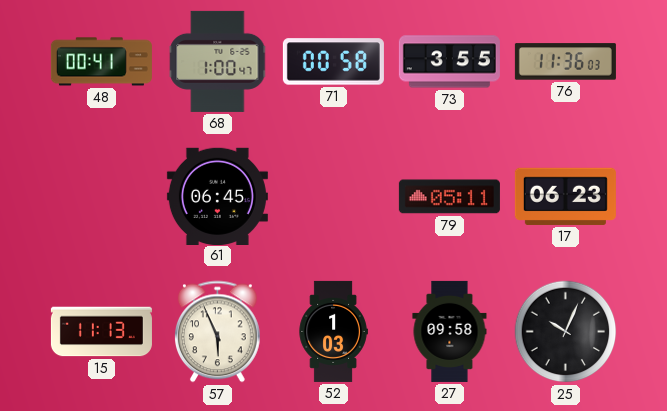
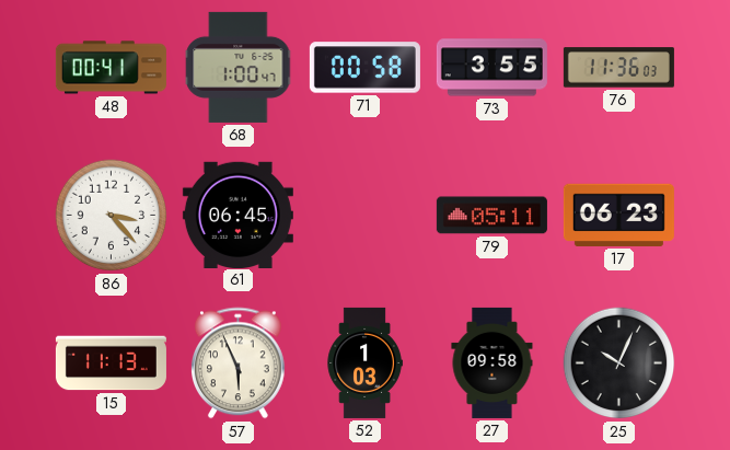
86: none -> 3:23 (112, 216)
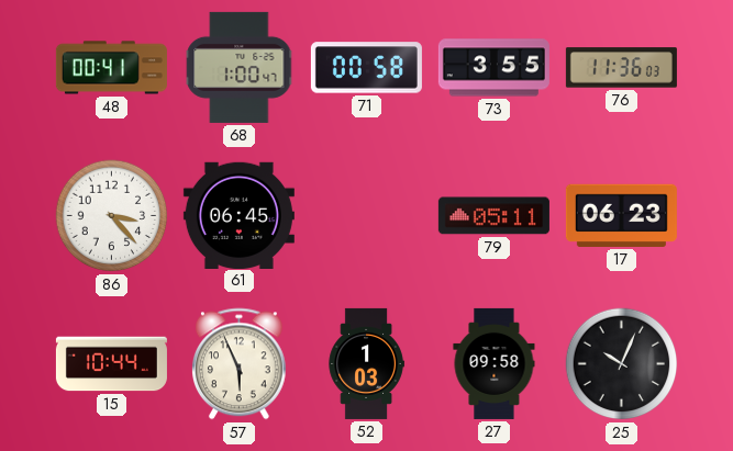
15: 11:13 -> 10:44 (111, 364)
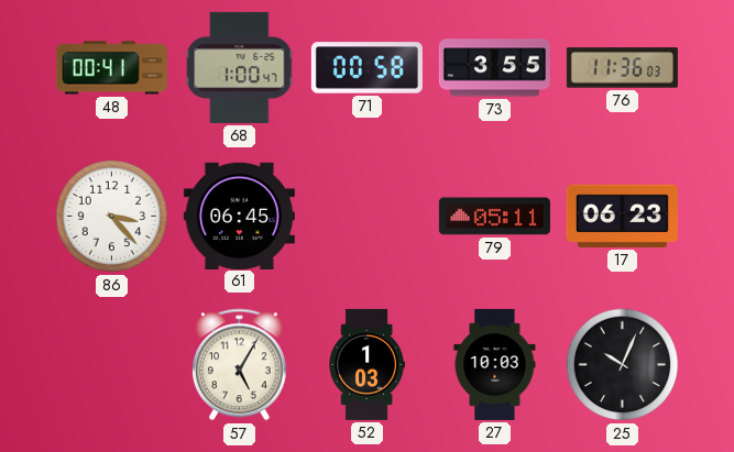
15: 10:44 -> none (111, 364)
57: 5:56 -> 5:05 (240, 365)
27: 09:58 -> 10:03 (495, 364)
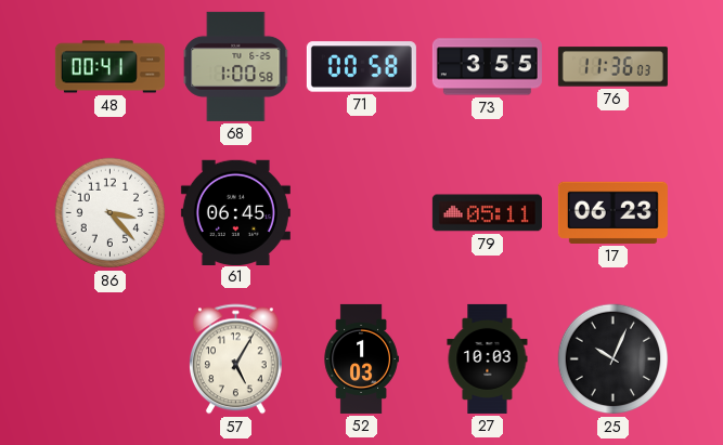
68: 1:00:47 -> 1:00:58 (236, 66)
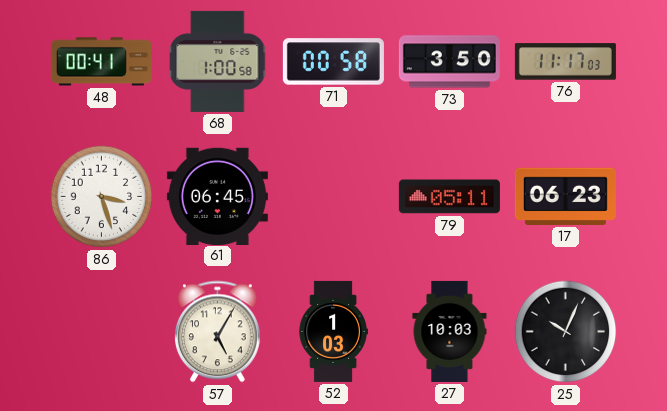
73: 3:55 -> 3:50 (449, 62)
76: 11:36 -> 11:17 (565, 62)
86: 3:23 -> 3:27 (102, 197)
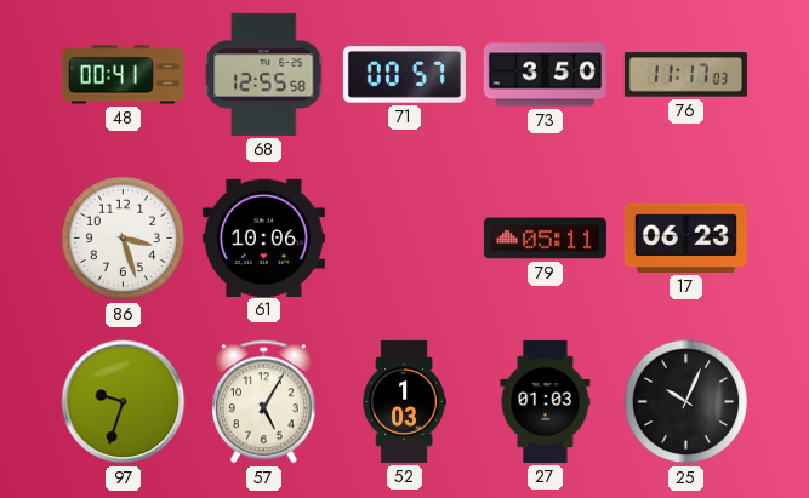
68: 1:00 -> 12:55 (264, 74)
71: 00:58 -> 00:57 (404, 75)
61: 06:45 -> 10:06 (263, 237)
97: none -> 9:33 (124, 402)
27: 10:03 -> 01:03 (546, 401)
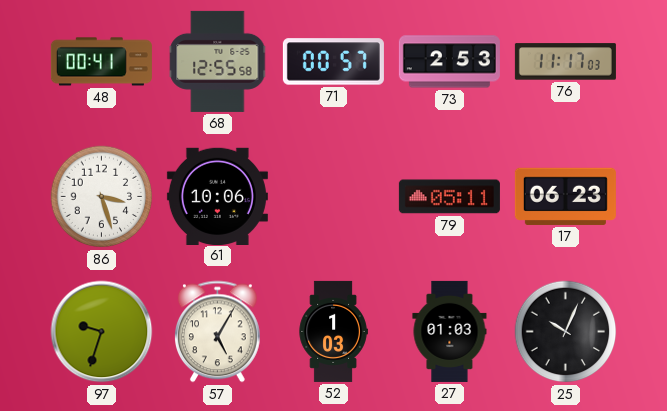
73: 3:50 -> 2:53 (449, 62)
